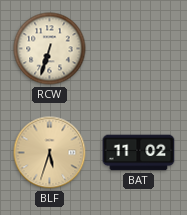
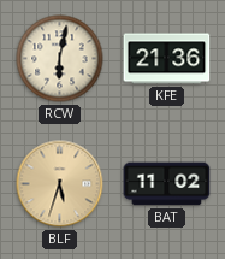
RCW: 6:33 -> 6:02 (60, 59)
KFE: none -> 21:36 (167, 59)
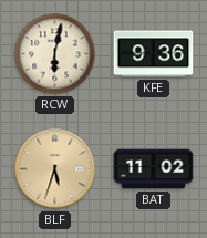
KFE: 21:36 -> 9:36 (154, 54)
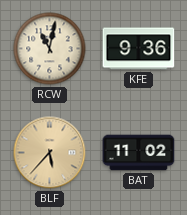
RCW: 6:02 -> 11:02 (50, 49)
BLF: 5:33 -> 5:37 (50, 153)
